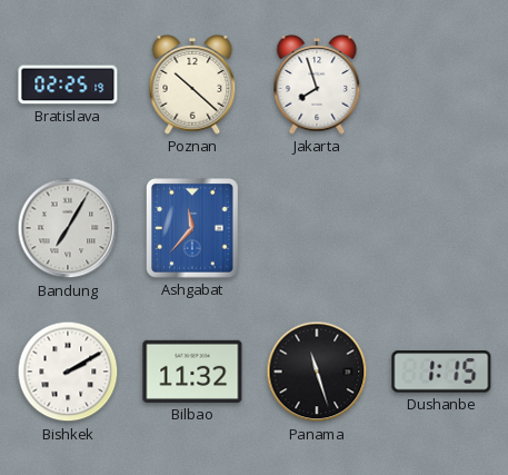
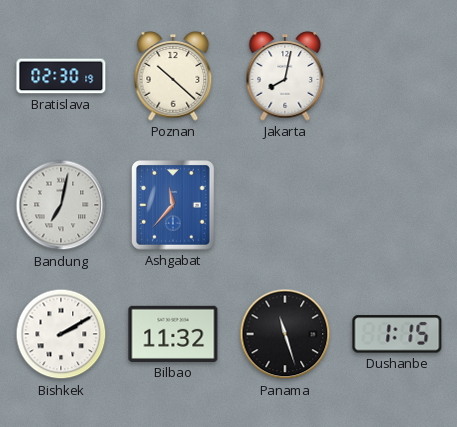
Bratislava: 02:25 -> 02:30 (61, 76)
Jakarta: 7:57 -> 8:02 (285, 76)
Bandung: 7:05 -> 7:02 (61, 205)
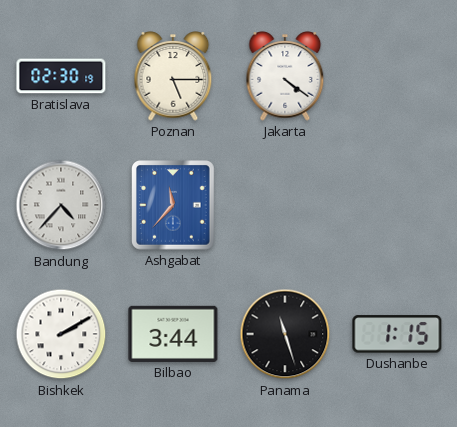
Poznan: 10:22 -> 5:15 (173, 76)
Jakarta: 8:02 -> 4:21 (285, 76)
Bandung: 7:02 -> 4:37 (61, 205)
Bilbao: 11:32 -> 3:44 (173, 334)
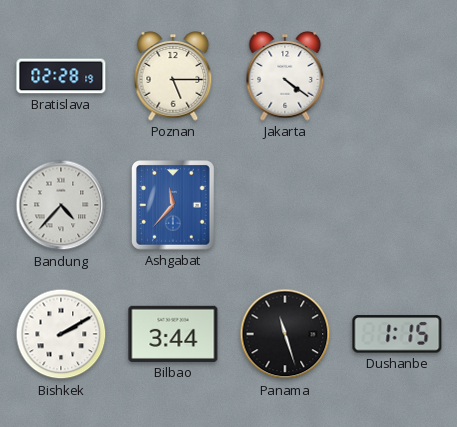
Bratislava: 02:30 -> 02:28 (61, 76)
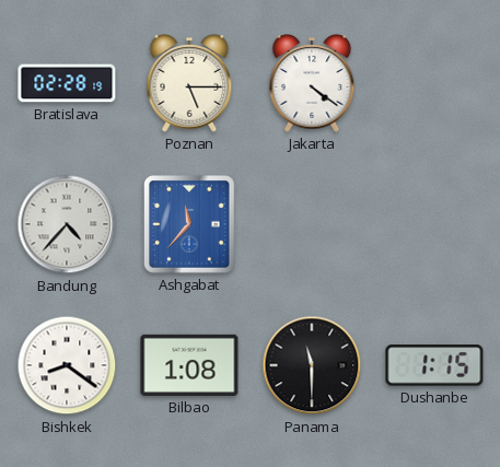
Bishkek: 2:10 -> 8:21 (67, 365)
Bilbao: 3:44 -> 1:08 (189, 365)
Panama: 11:27 -> 11:30 (312, 365)
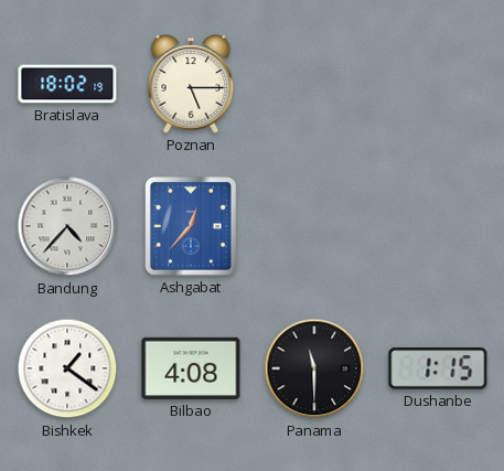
Bratislava: 02:28 -> 18:02 (67, 84)
Jakarta: 4:21 -> none (312, 83)
Ashgabat: 11:37 -> 12:37 (192, 227)
Bishkek: 8:21 -> 1:21 (67, 368)
Bilbao: 1:08 -> 4:08 (191, 368)
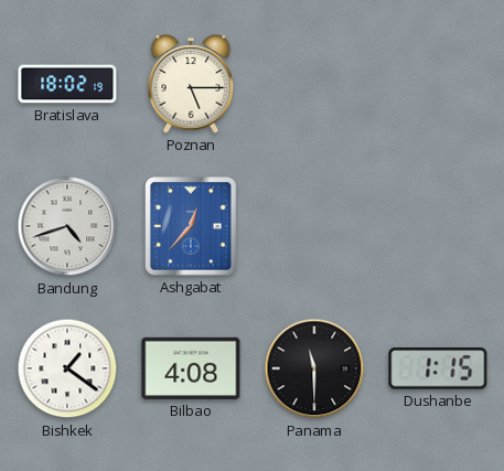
Bandung: 4:37 -> 4:42 (67, 226)
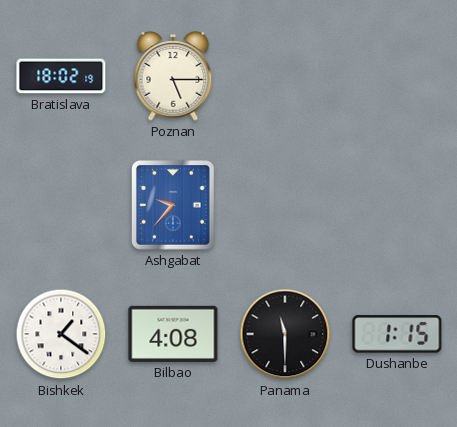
Bandung: 4:42 -> none (67, 226)
Ashgabat: 12:37 -> 9:37 (174, 206)
